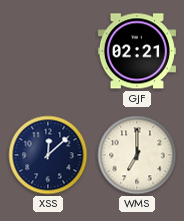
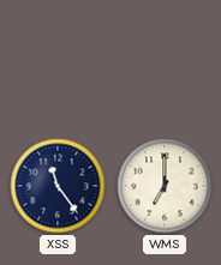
GJF: 02:21 -> none (136, 51)
XSS: 12:08 -> 11:24 (58, 186)
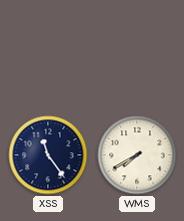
WMS: 7:00 -> 7:40 (137, 155)
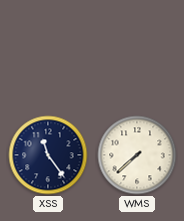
WMS: 7:40 -> 7:38 (137, 155)
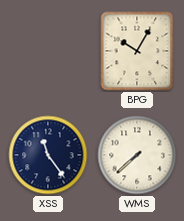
BPG: none -> 10:05 (137, 51)
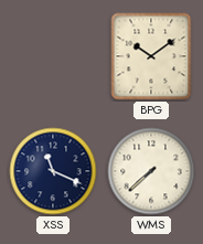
BPG: 10:05 -> 10:09 (151, 56)
XSS: 11:24 -> 11:19 (53, 171)
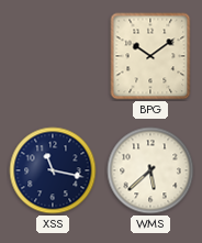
XSS: 11:19 -> 11:17 (53, 170)
WMS: 7:38 -> 5:38 (150, 170)
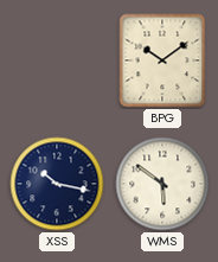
XSS: 11:17 -> 10:17 (57, 184)
WMS: 5:38 -> 5:51 (162, 184)
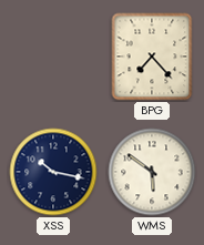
BPG: 10:09 -> 7:23 (152, 57)
